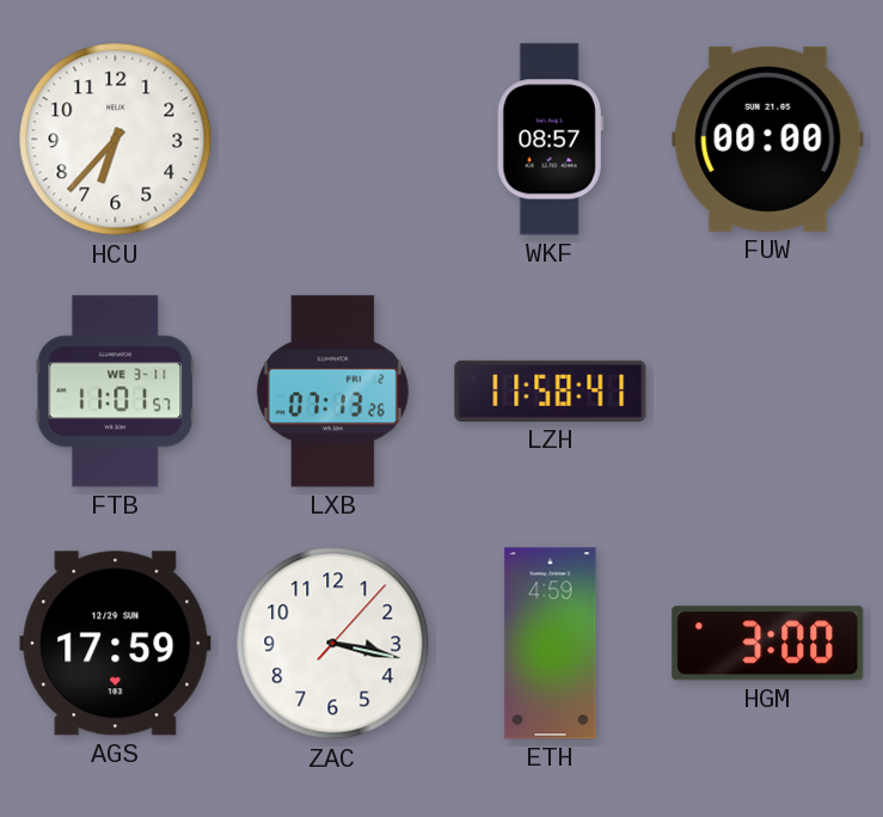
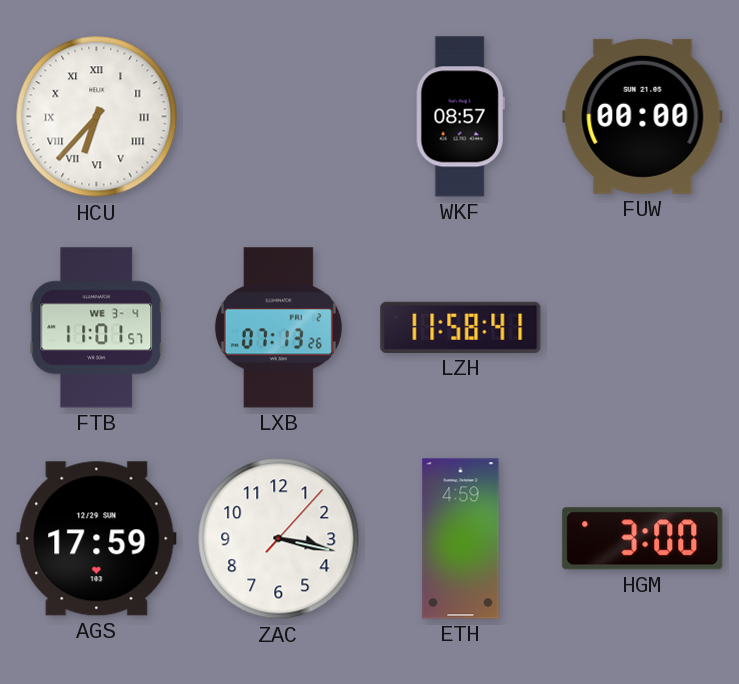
HCU numerals: Arabic -> Roman (97, 117)
FTB date: WE 3-11 -> WE 3-4 (97, 328)
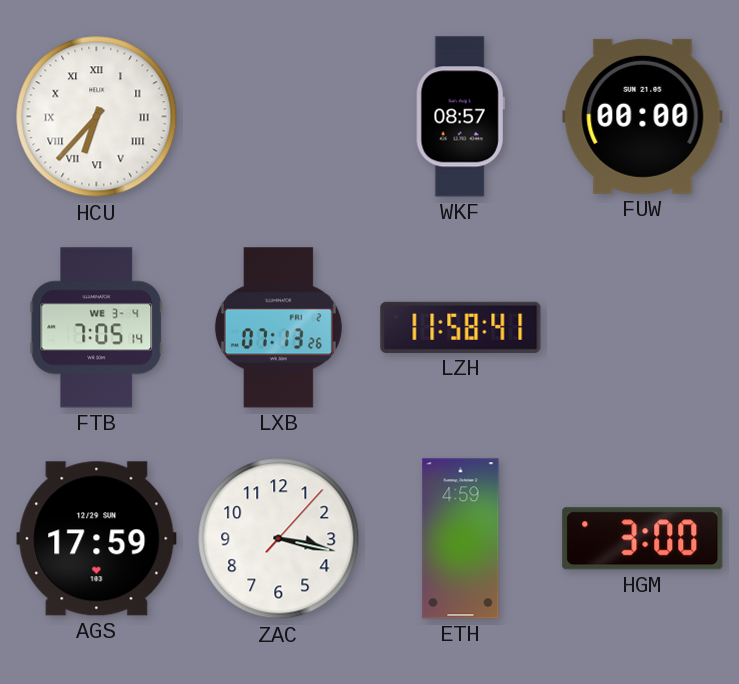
FTB: 11:01 -> 7:05 (97, 328)
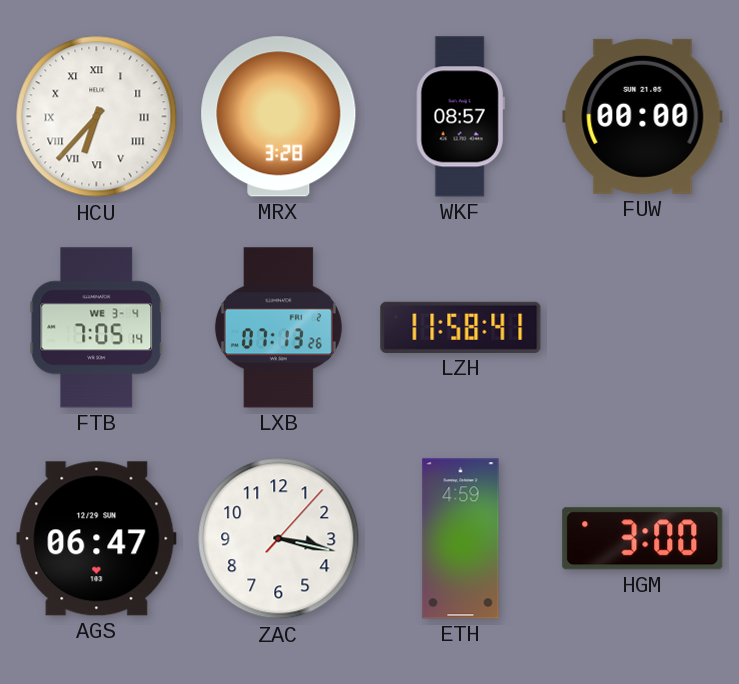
MRX: none -> 3:28 (279, 117)
AGS: 17:59 -> 06:47 (97, 539)
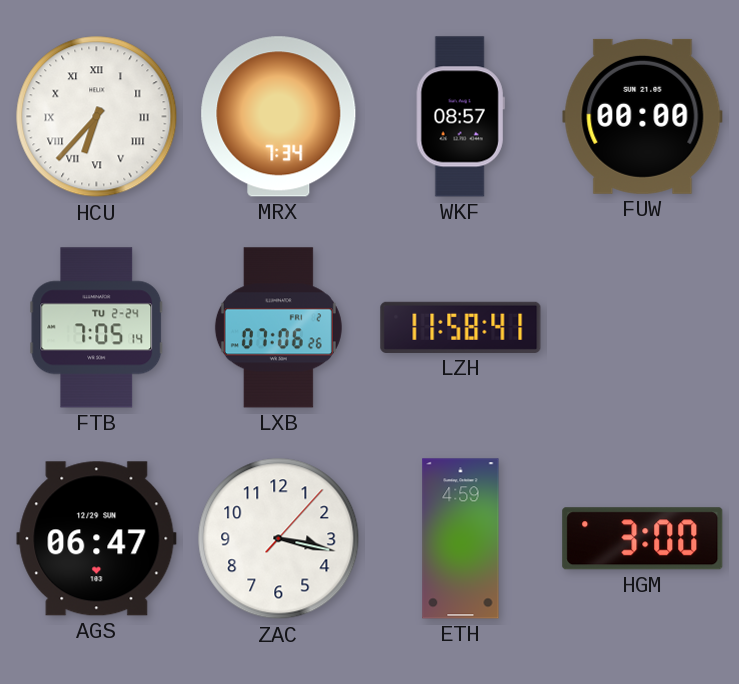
MRX: 3:28 -> 7:34 (279, 117)
FTB date: WE 3-4 -> TU 2-24 (97, 328)
LXB: 07:13 -> 07:06 (278, 328)
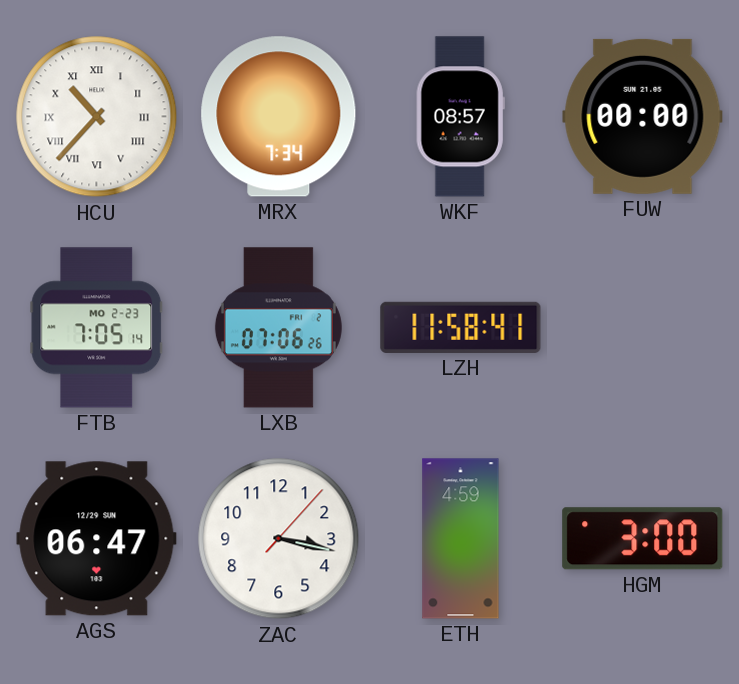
HCU: 6:37 -> 10:37 (97, 117)
FTB date: TU 2-24 -> MO 2-23 (97, 328)
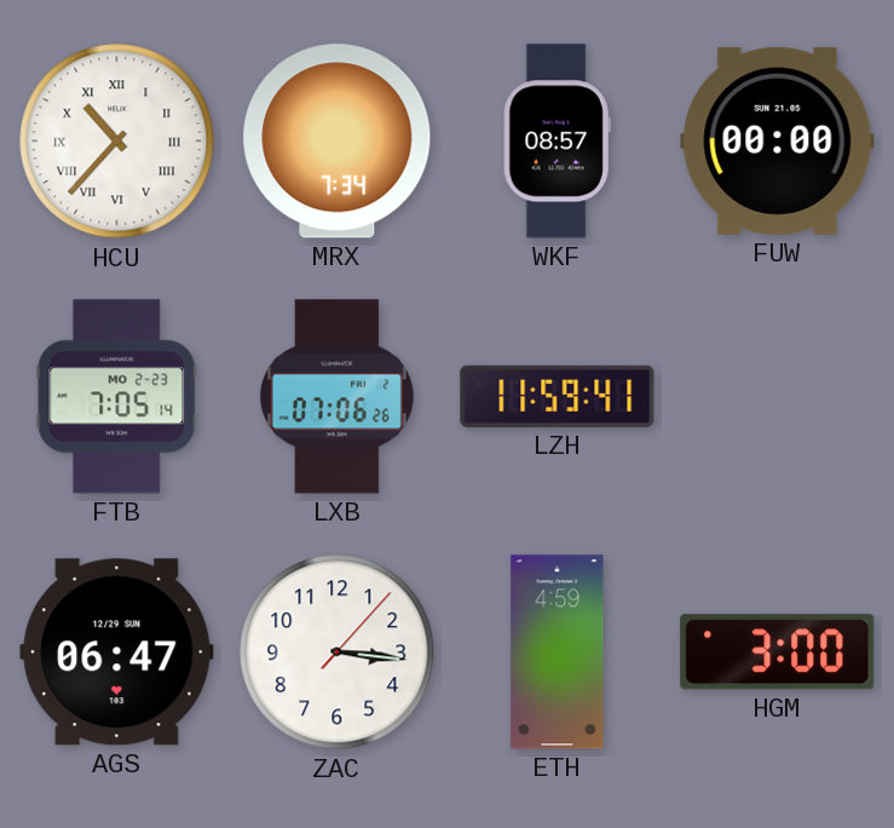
LZH: 11:58 -> 11:59 (558, 396)
ZAC: 3:17 -> 3:16 (338, 652)
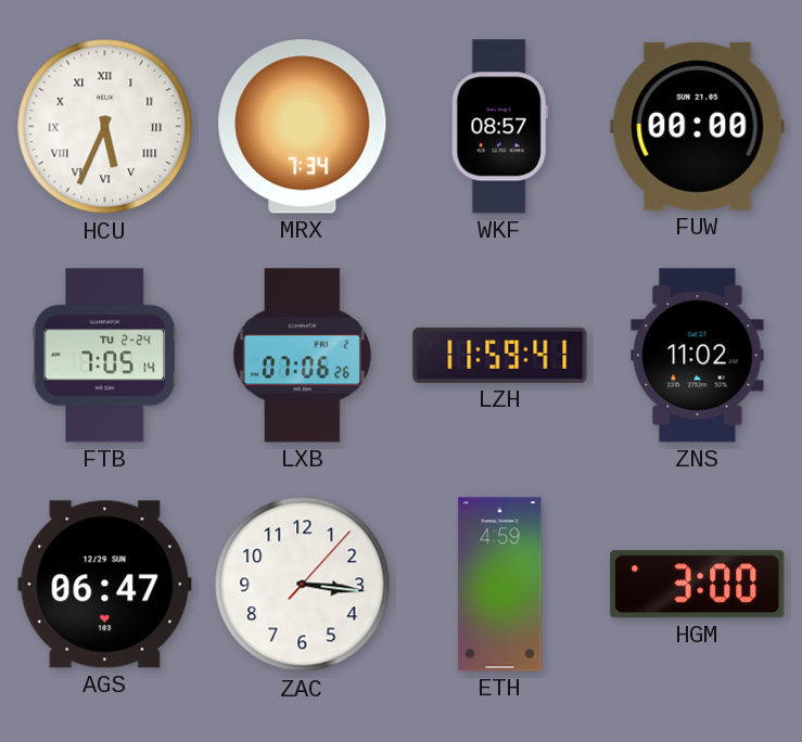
HCU: 10:37 -> 5:34 (105, 127)
FTB date: MO 2-23 -> TU 2-24 (105, 356)
ZNS: none -> 11:02 (698, 356)
